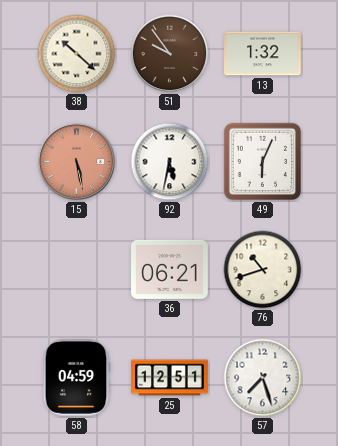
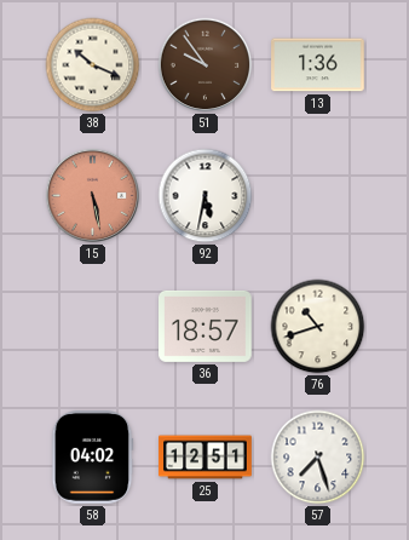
38: 10:22 -> 10:19 (93, 65)
13: 1:32 -> 1:36 (318, 65)
49: 6:04 -> none (263, 162)
36: 06:21 -> 18:57 (206, 326)
58: 04:59 -> 04:02 (92, 458)
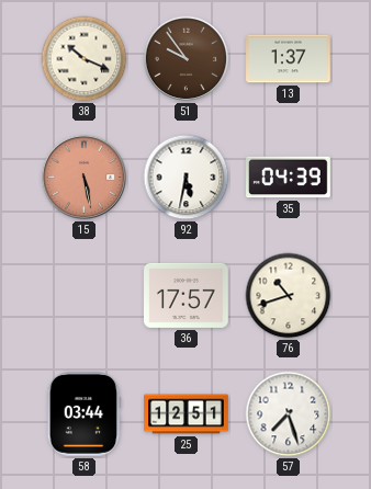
13: 1:36 -> 1:37 (289, 59)
35: none -> 04:39 (289, 178)
36: 18:57 -> 17:57 (187, 295)
58: 04:02 -> 03:44 (83, 414)
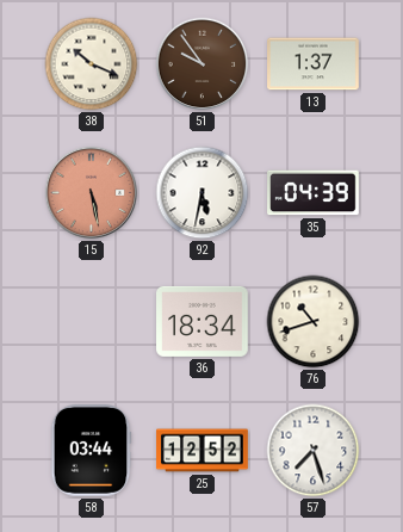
36: 17:57 -> 18:34 (203, 321)
25: 12:51 -> 12:52 (203, 451)
